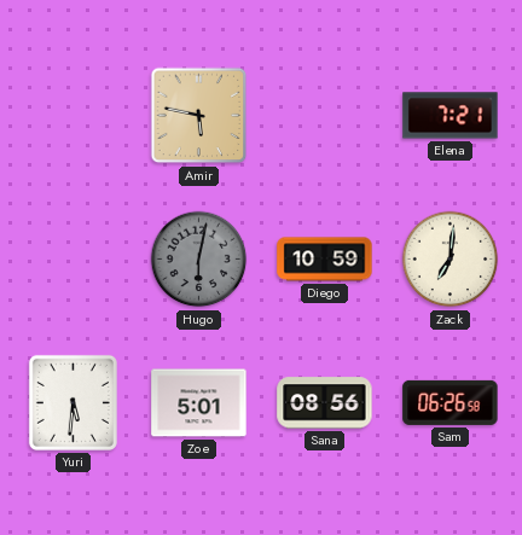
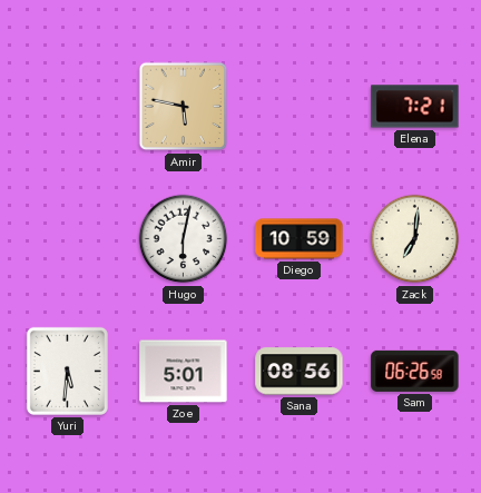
Hugo dial: grey -> white (184, 239)
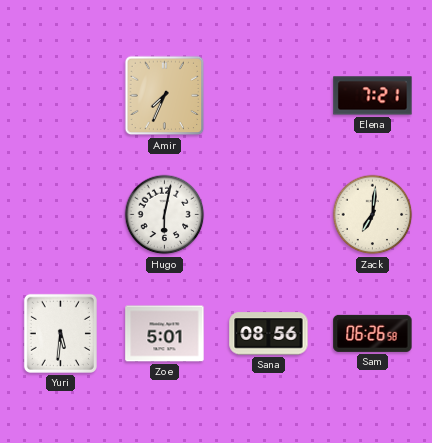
Amir: 5:47 -> 7:34 (165, 96)
Diego: 10:59 -> none (300, 239)
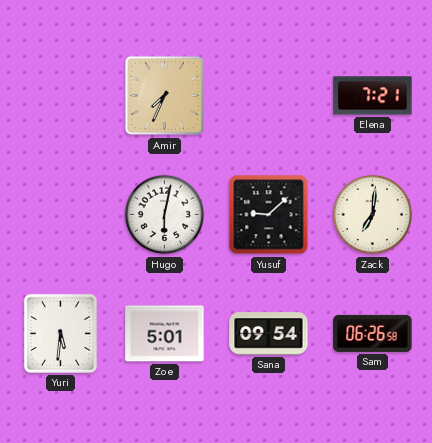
Yusuf: none -> 9:08 (269, 215)
Sana: 08:56 -> 09:54 (269, 334)
